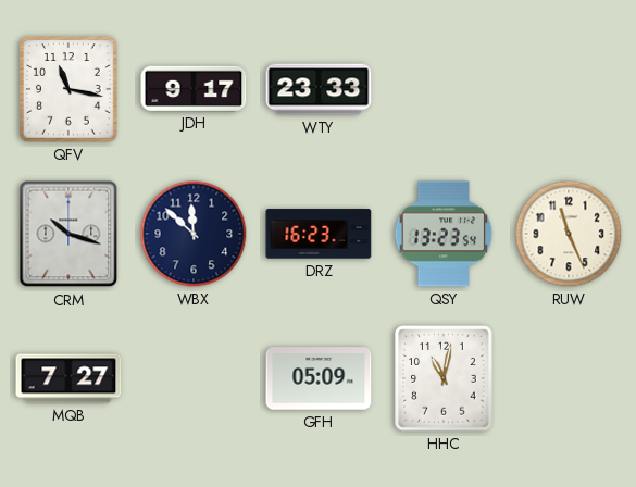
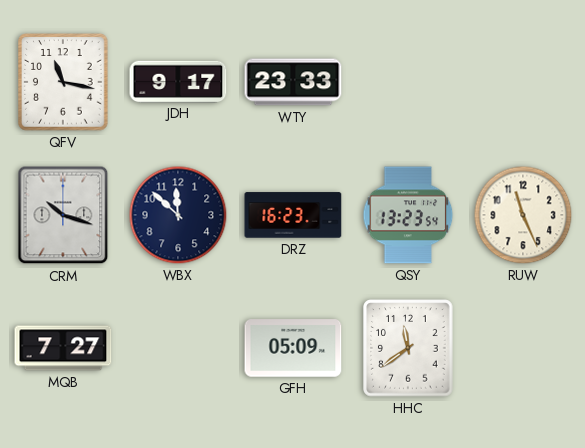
HHC: 11:02 -> 11:39 (408, 348)
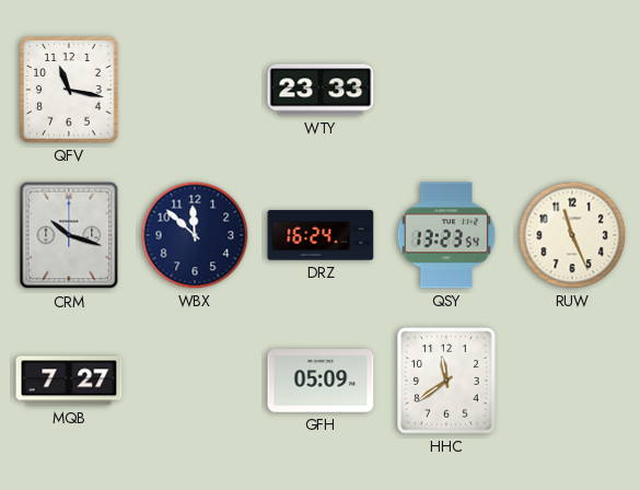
JDH: 9:17 -> none (178, 81)
DRZ: 16:23 -> 16:24 (321, 235)
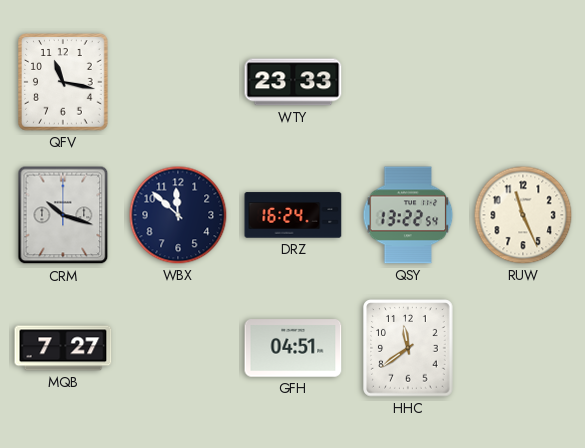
QSY: 13:23 -> 13:22 (408, 215)
GFH: 05:09 -> 04:51 (293, 348)
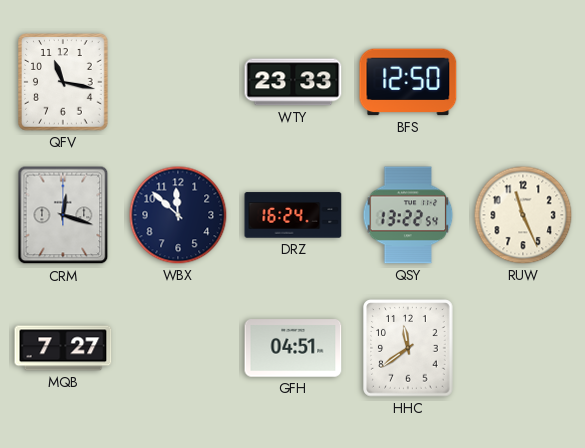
BFS: none -> 12:50 (408, 82)
CRM: 10:18 -> 12:18 (63, 215)
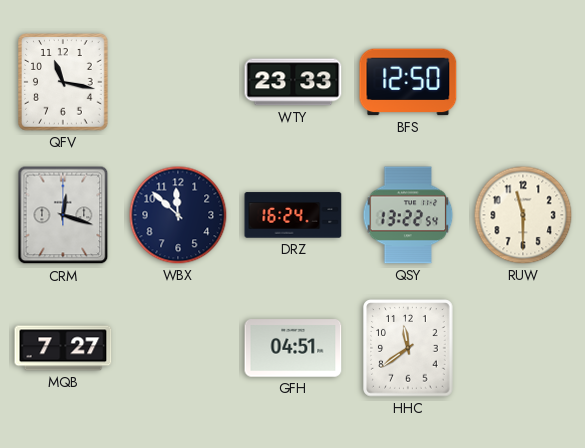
RUW: 11:26 -> 11:30 (523, 215)
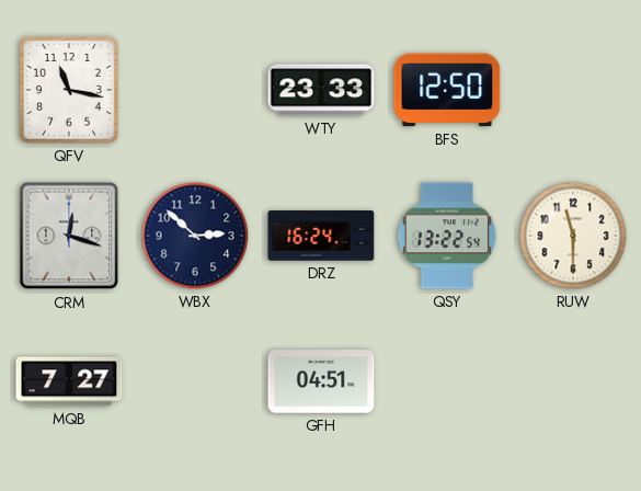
WBX: 11:52 -> 2:52 (195, 236)
HHC: 11:39 -> none (408, 348)
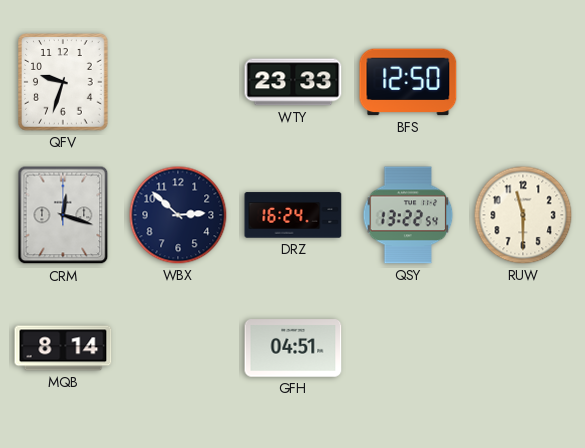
QFV: 11:17 -> 9:33 (63, 82)
MQB: 7:27 -> 8:14 (63, 348)
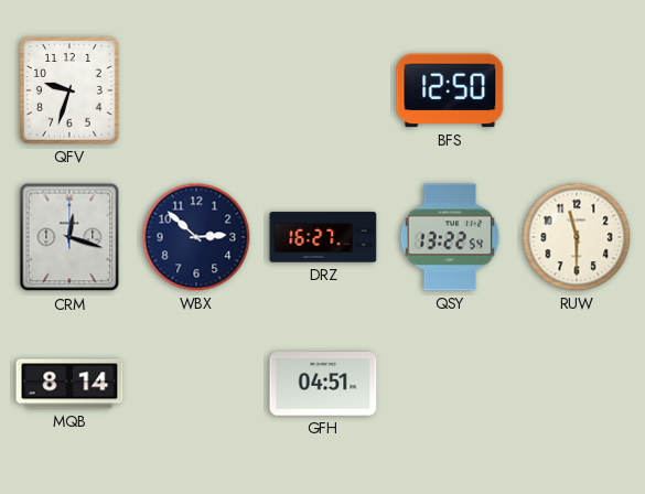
WTY: 23:33 -> none (293, 82)
DRZ: 16:24 -> 16:27 (323, 237)
